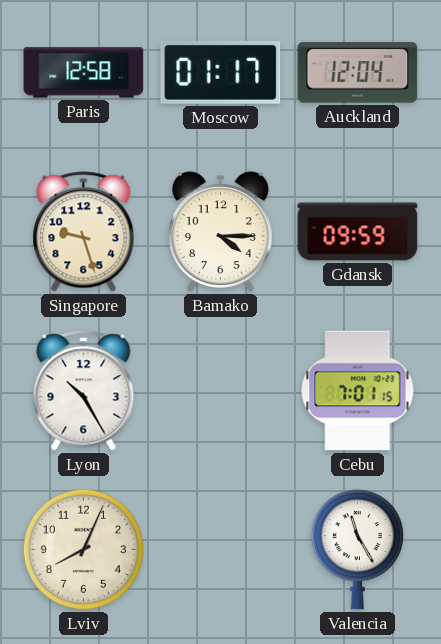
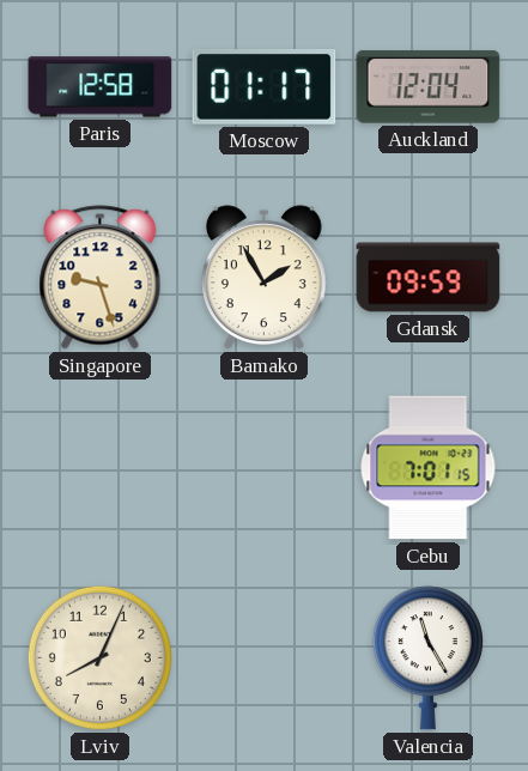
Bamako: 4:15 -> 1:55 (263, 278)
Lyon: 10:25 -> none (84, 391)
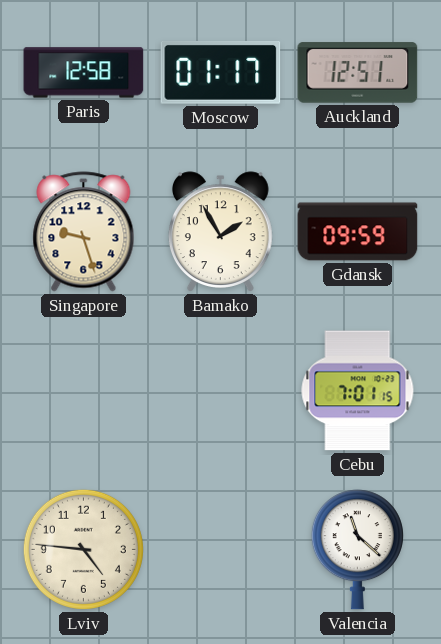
Auckland: 12:04 -> 12:51 (358, 73)
Lviv: 8:04 -> 4:46 (83, 549)
Valencia: 11:25 -> 11:22 (357, 550)
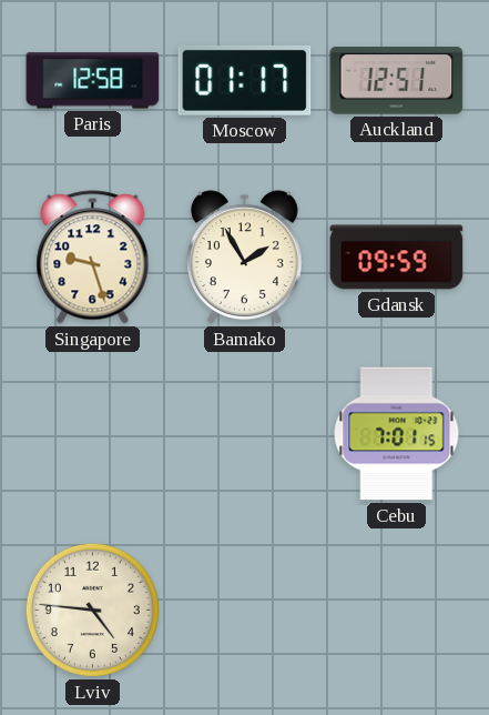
Valencia: 11:22 -> none (357, 550)
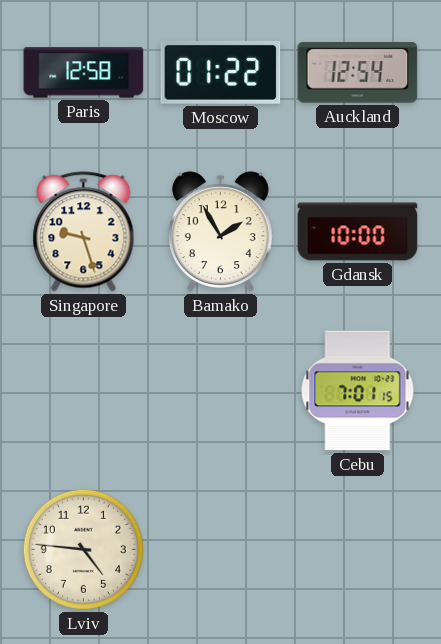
Moscow: 01:17 -> 01:22 (221, 72)
Auckland: 12:51 -> 12:54 (358, 73)
Gdansk: 09:59 -> 10:00 (358, 232)
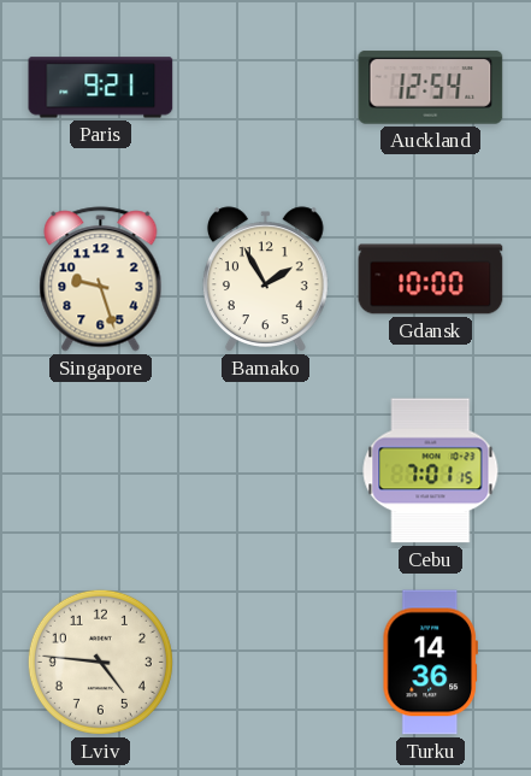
Paris: 12:58 -> 9:21 (101, 88)
Moscow: 01:22 -> none (221, 72)
Turku: none -> 14:36 (430, 663)
